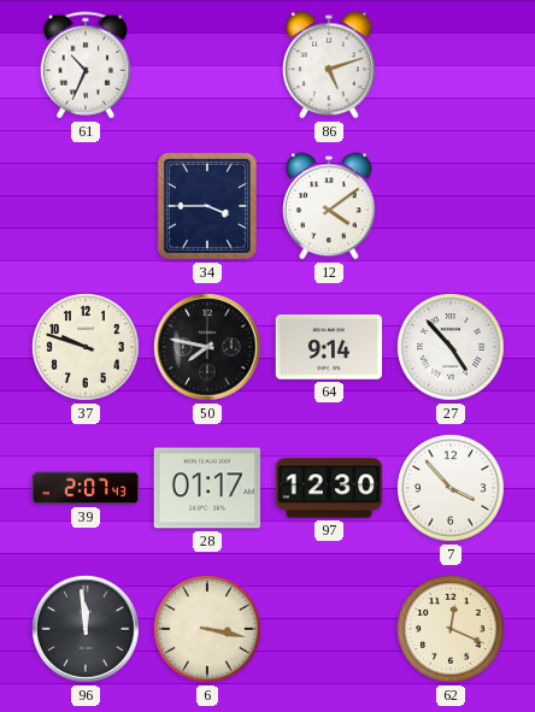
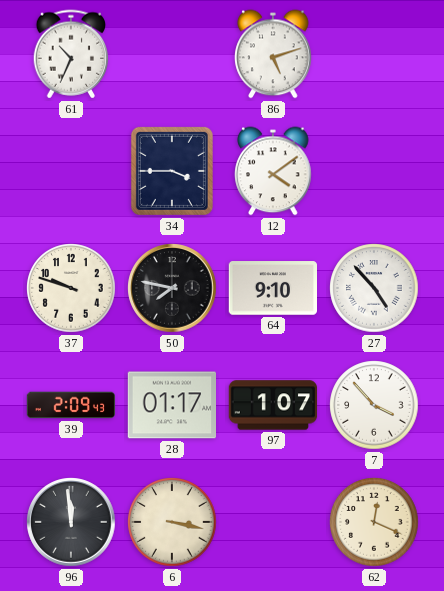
64: 9:14 -> 9:10 (272, 288)
39: 2:07 -> 2:09 (71, 405)
97: 12:30 -> 1:07 (273, 405)
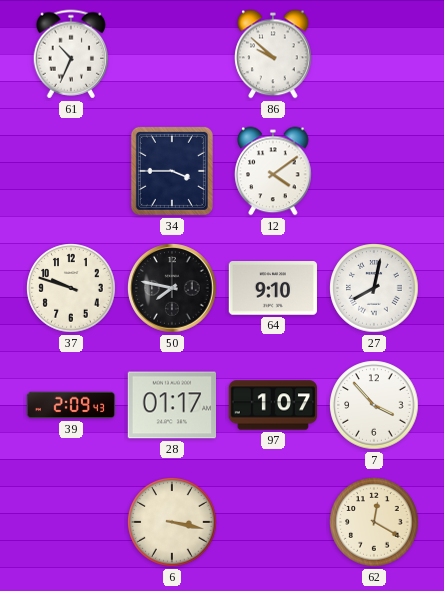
86: 5:12 -> 9:52 (273, 54)
27: 4:53 -> 8:02 (374, 288)
96: 11:59 -> none (71, 522)
62: 12:19 -> 12:20 (374, 522)
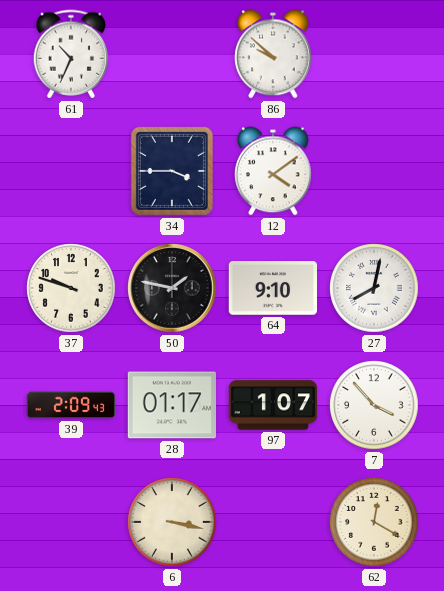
50: 7:47 -> 1:47 (172, 288)
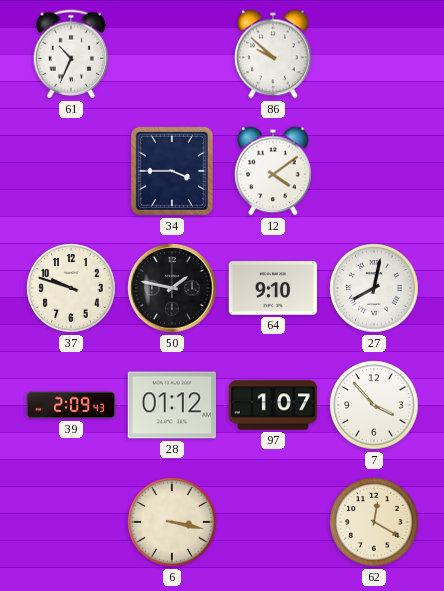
28: 01:17 -> 01:12 (171, 405)
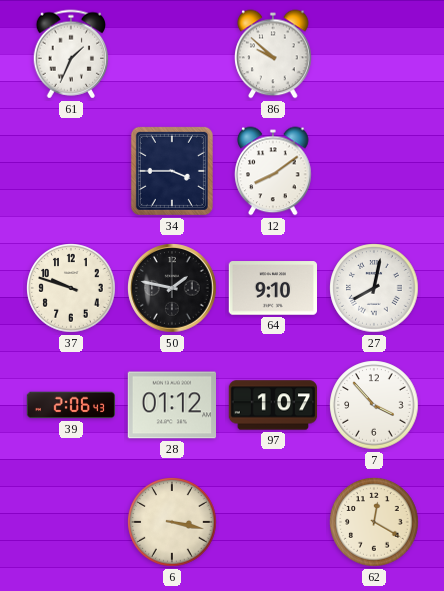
61: 10:34 -> 1:34 (71, 54)
12: 4:09 -> 8:09 (273, 171)
39: 2:09 -> 2:06 (71, 405)
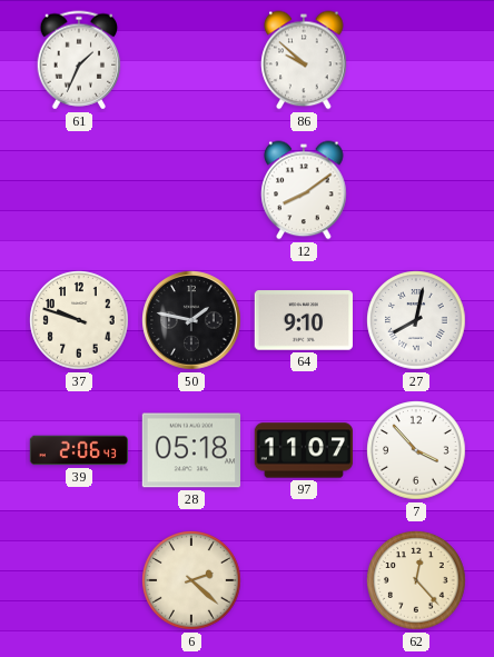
34: 3:45 -> none (172, 171)
28: 01:12 -> 05:18 (190, 450)
97: 1:07 -> 11:07 (304, 450)
6: 3:17 -> 2:22 (191, 580)
62: 12:20 -> 12:23 (416, 580)
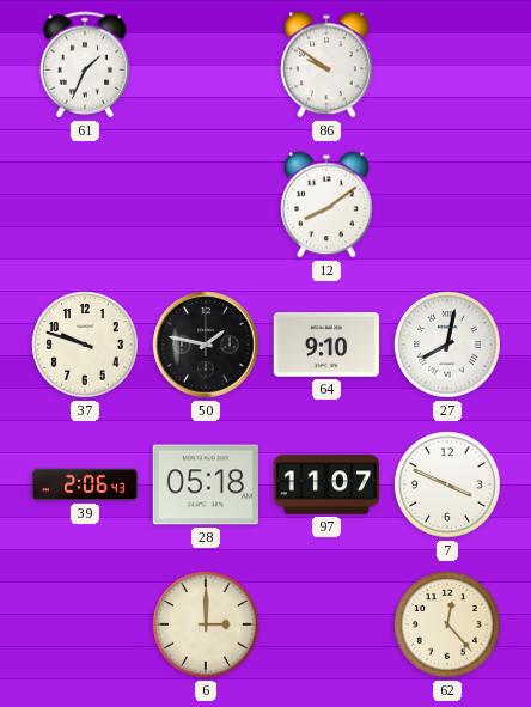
86: 9:52 -> 9:51 (326, 65)
7: 3:53 -> 3:49 (447, 484)
6: 2:22 -> 3:00 (206, 624)
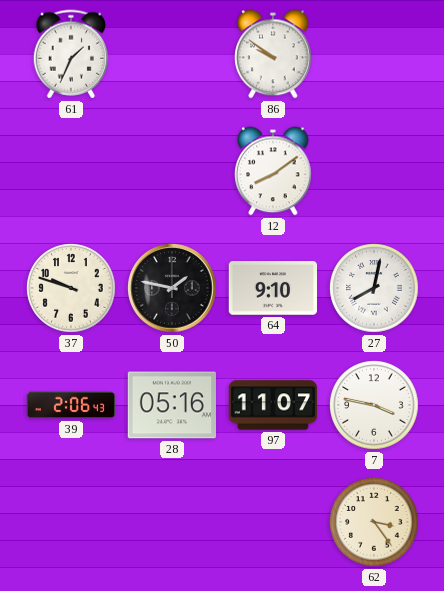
28: 05:18 -> 05:16 (171, 405)
7: 3:49 -> 3:47 (374, 405)
6: 3:00 -> none (206, 624)
62: 12:23 -> 3:24 (374, 522)
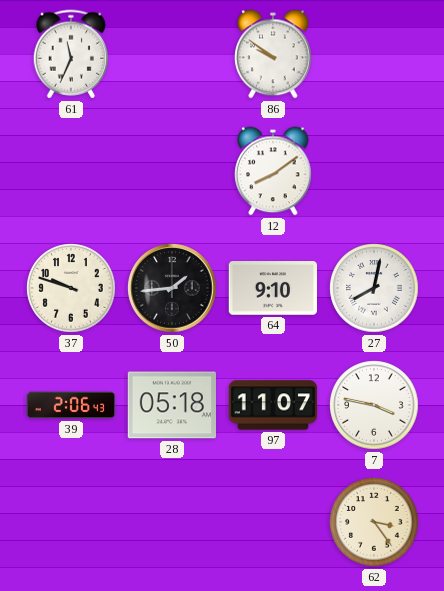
61: 1:34 -> 11:34 (71, 54)
50: 1:47 -> 1:44 (172, 288)
28: 05:16 -> 05:18 (171, 405)
